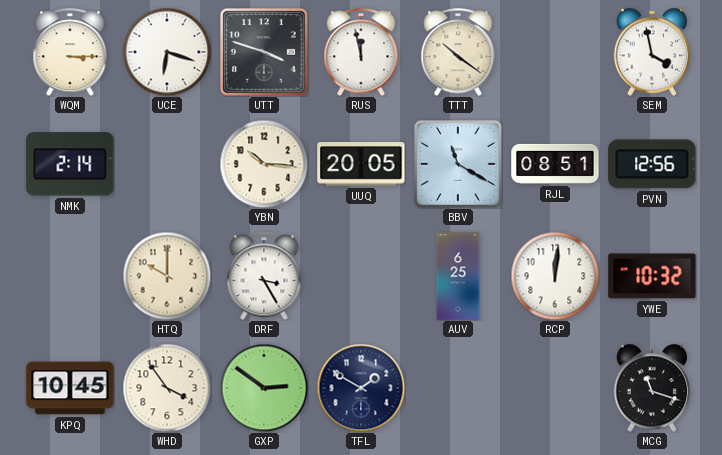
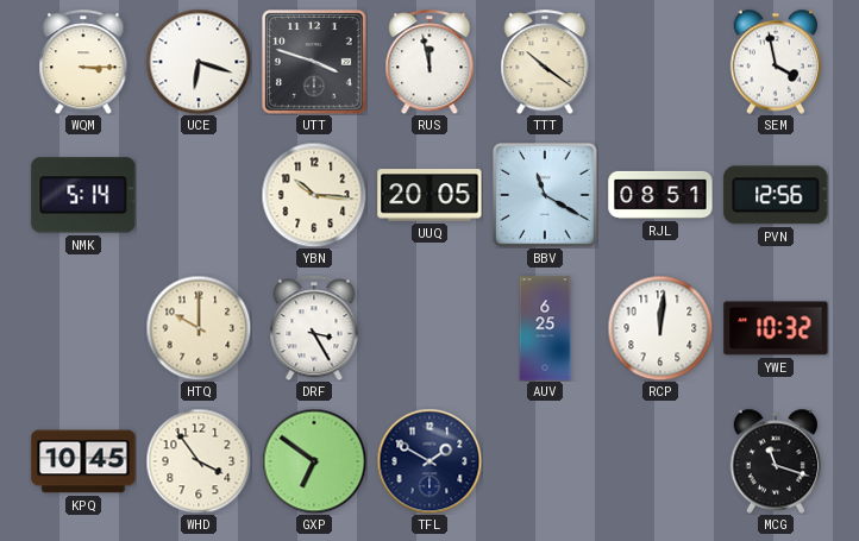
NMK: 2:14 -> 5:14 (83, 195)
GXP: 2:51 -> 6:51 (314, 461)
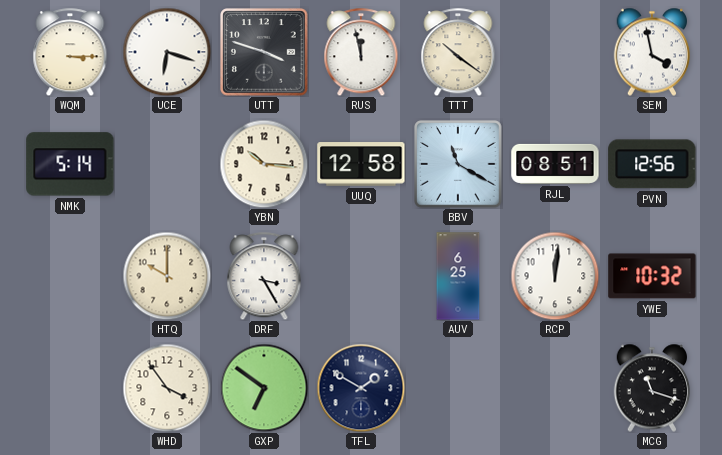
UUQ: 20:05 -> 12:58 (361, 164)
KPQ: 10:45 -> none (83, 461)
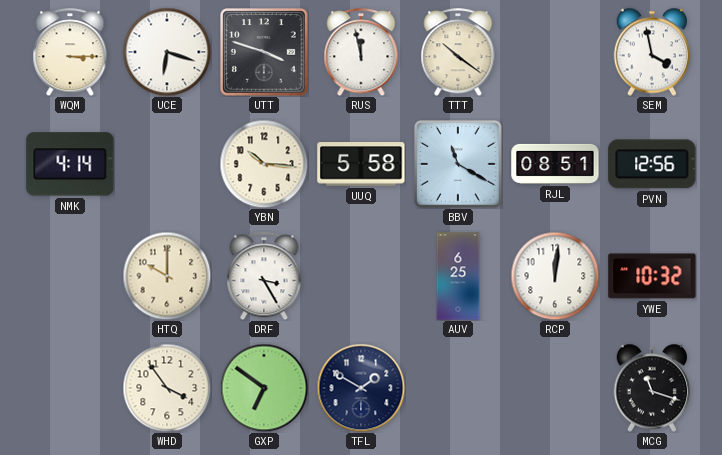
NMK: 5:14 -> 4:14 (70, 164)
UUQ: 12:58 -> 5:58 (361, 164)
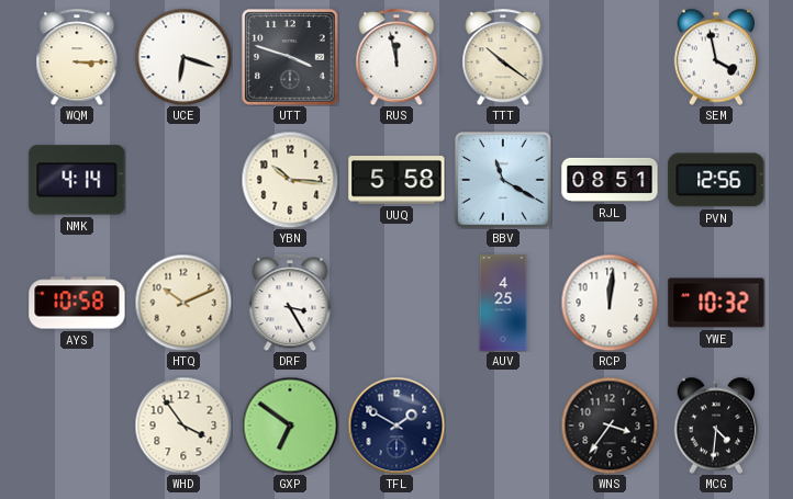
AYS: none -> 10:58 (77, 303)
HTQ: 10:00 -> 10:11 (183, 303)
AUV: 6:25 -> 4:25 (503, 303)
WNS: none -> 3:36 (610, 426)
MCG: 11:18 -> 4:31 (716, 426)
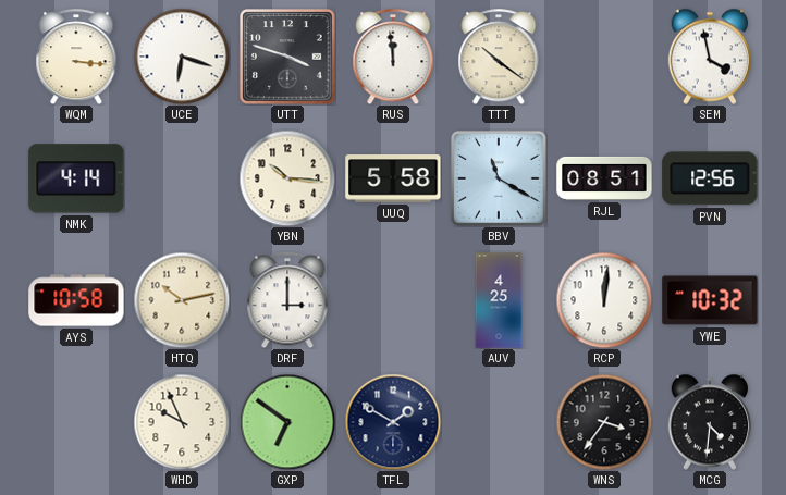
WQM: 3:15 -> 3:16 (76, 57)
RUS: 11:58 -> 11:59 (393, 57)
HTQ: 10:11 -> 10:13 (182, 300)
DRF: 3:25 -> 3:00 (287, 300)
WHD: 3:54 -> 9:56 (182, 422)
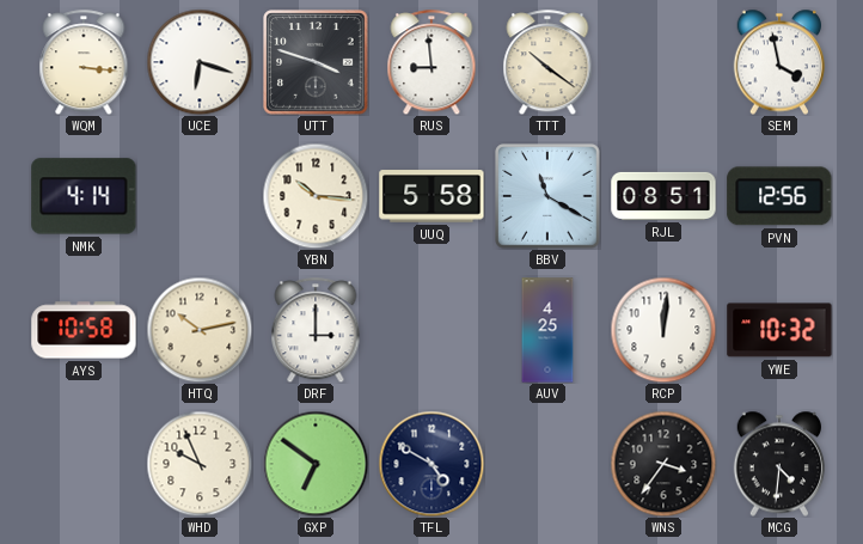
RUS: 11:59 -> 8:59 (431, 62)
TFL: 1:50 -> 4:50 (431, 464)
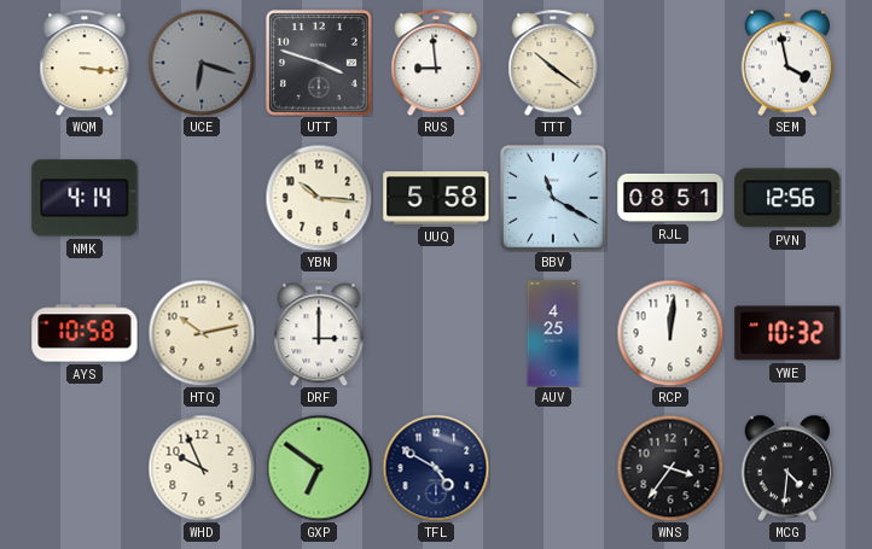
UCE dial: white -> grey (202, 63)
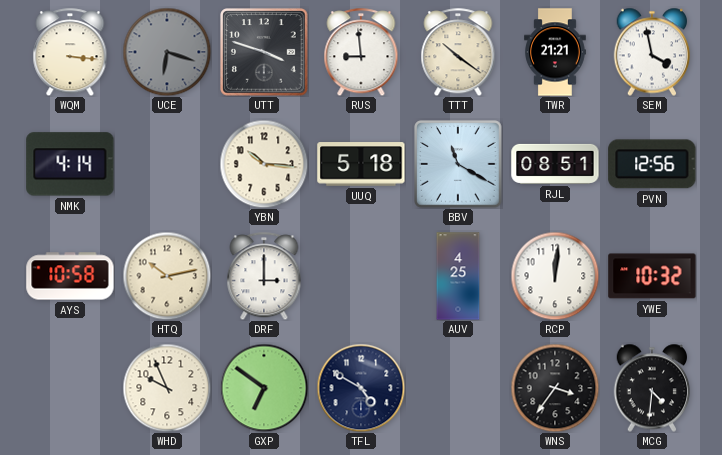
TWR: none -> 21:21 (556, 52)
UUQ: 5:58 -> 5:18 (361, 164)
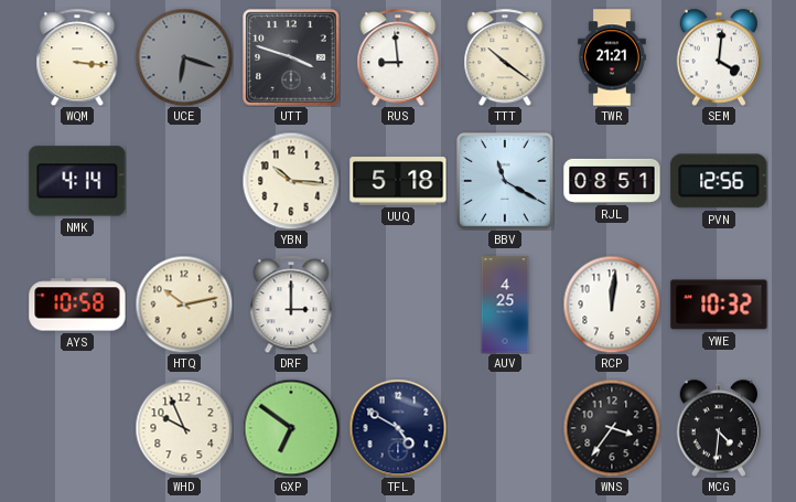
SEM: 3:58 -> 4:01 (719, 57)
